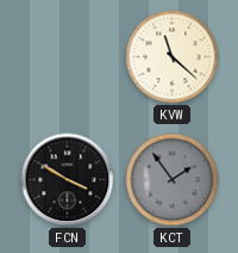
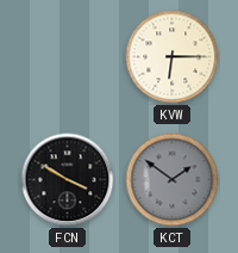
KVW: 11:22 -> 6:15 (173, 57)
KCT: 1:54 -> 1:51 (173, 180)
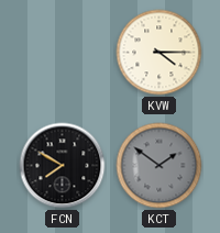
KVW: 6:15 -> 4:15 (159, 53)
FCN: 3:50 -> 7:50 (63, 166)
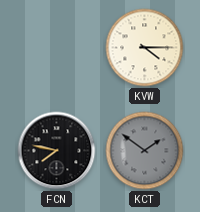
FCN: 7:50 -> 7:47 (57, 151)
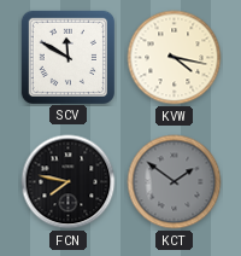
SCV: none -> 11:50 (67, 57)
KVW: 4:15 -> 4:17 (175, 58)
